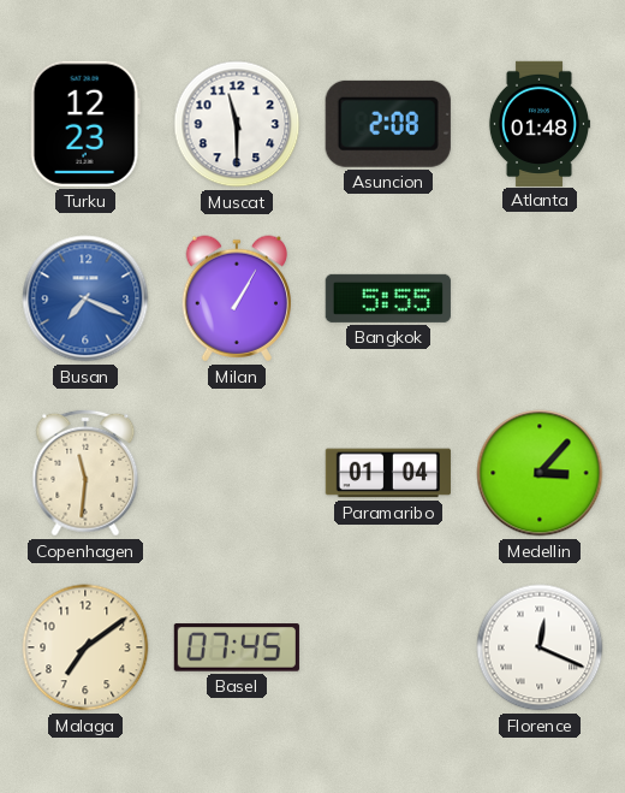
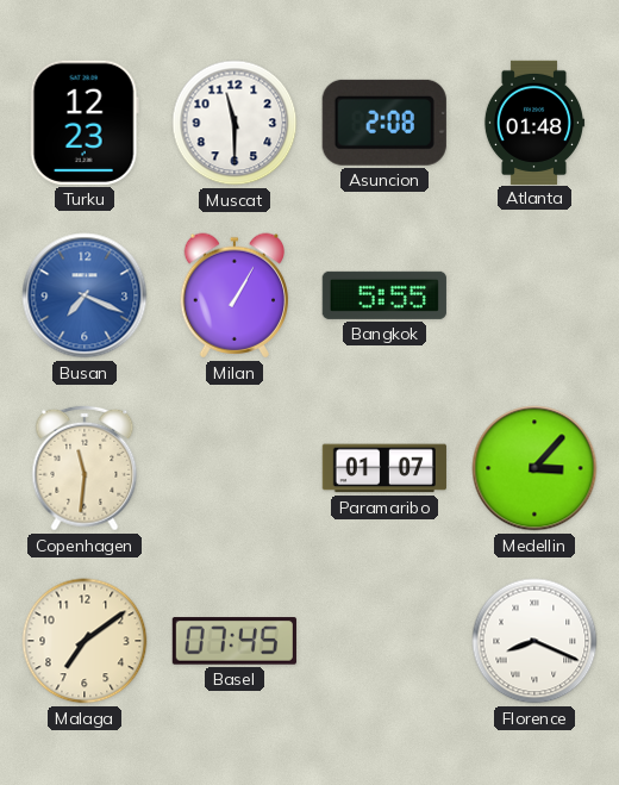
Paramaribo: 01:04 -> 01:07 (383, 468)
Florence: 12:19 -> 8:19 (534, 641)
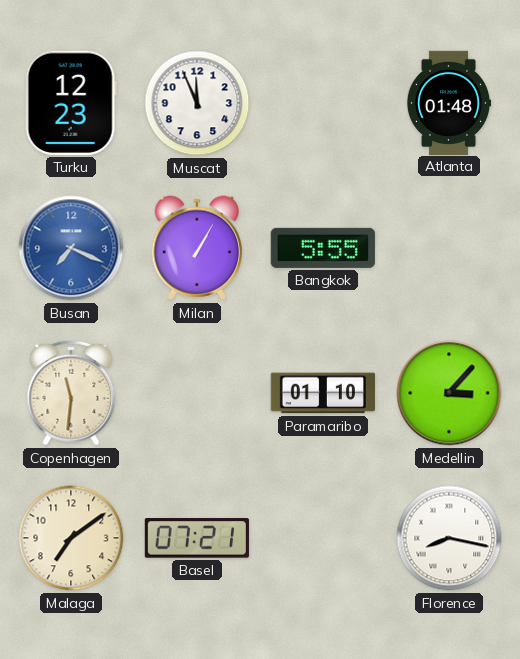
Muscat: 11:30 -> 11:56 (197, 103)
Asuncion: 2:08 -> none (384, 123)
Paramaribo: 01:07 -> 01:10 (322, 393)
Basel: 07:45 -> 07:21 (197, 538)
Florence: 8:19 -> 8:17 (449, 538)
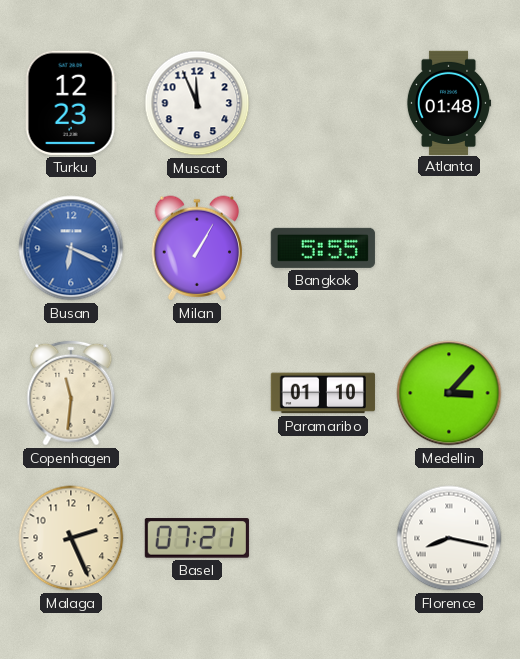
Busan: 7:19 -> 6:19 (71, 248)
Malaga: 7:09 -> 2:26 (71, 538)
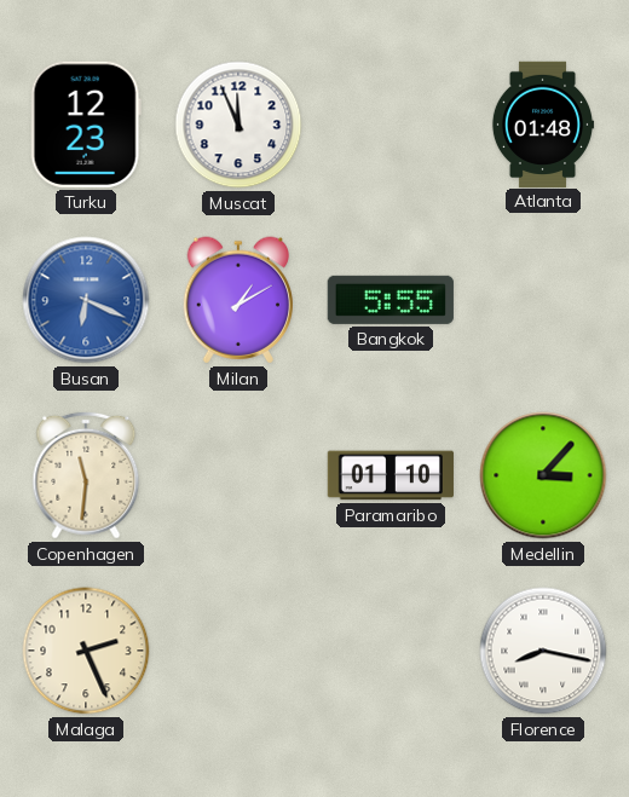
Milan: 1:05 -> 1:10 (237, 300)
Basel: 07:21 -> none (197, 538)
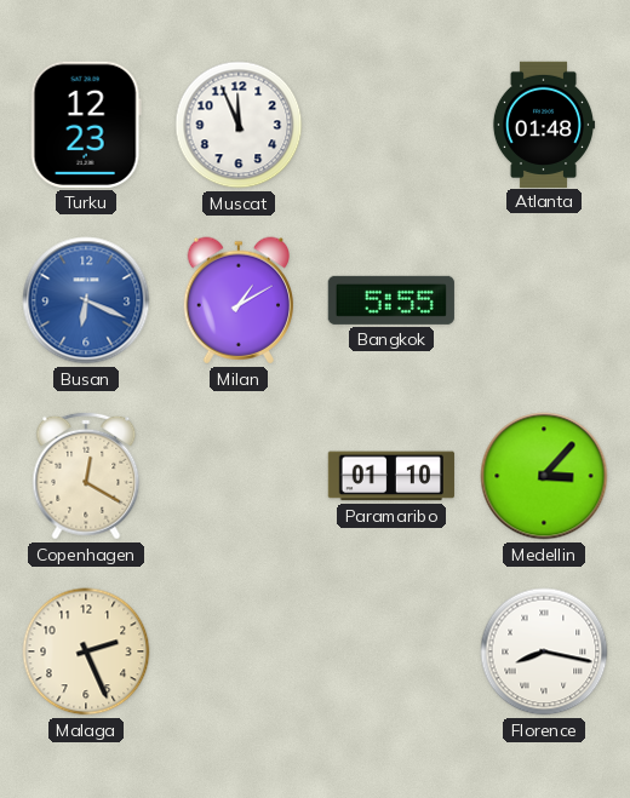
Copenhagen: 11:31 -> 12:20 (86, 476)
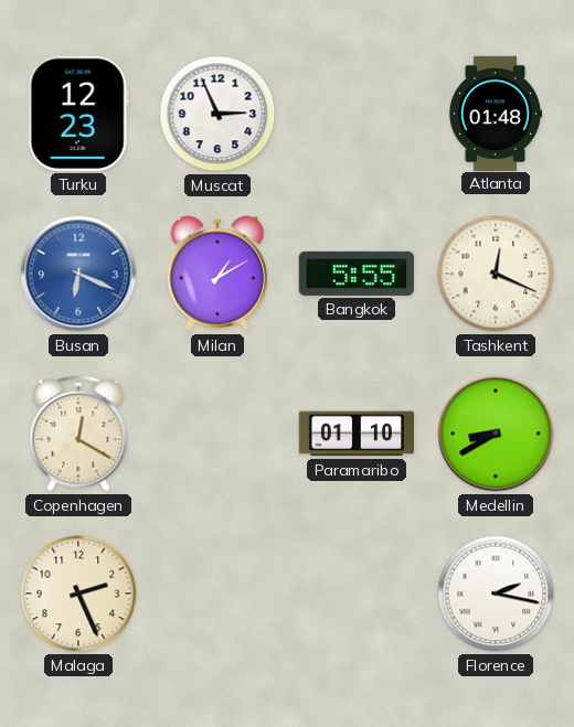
Muscat: 11:56 -> 2:56 (217, 114)
Tashkent: none -> 12:19 (496, 274)
Medellin: 3:07 -> 8:40 (496, 434)
Florence: 8:17 -> 2:17 (496, 594)
